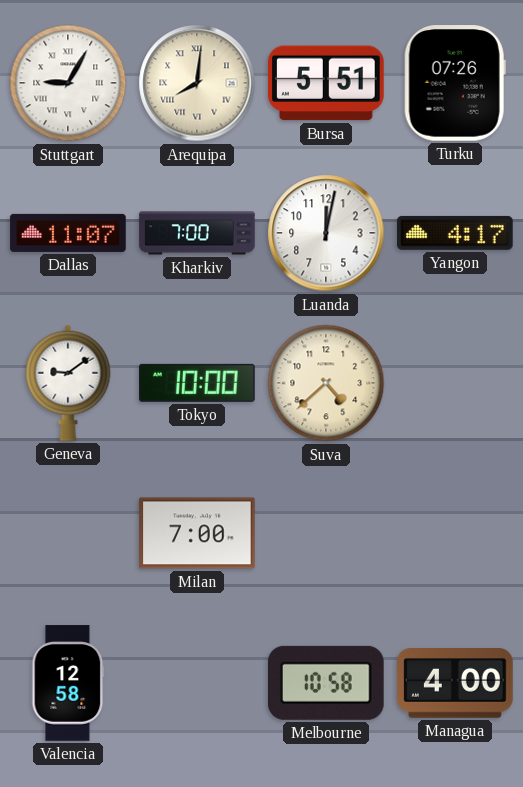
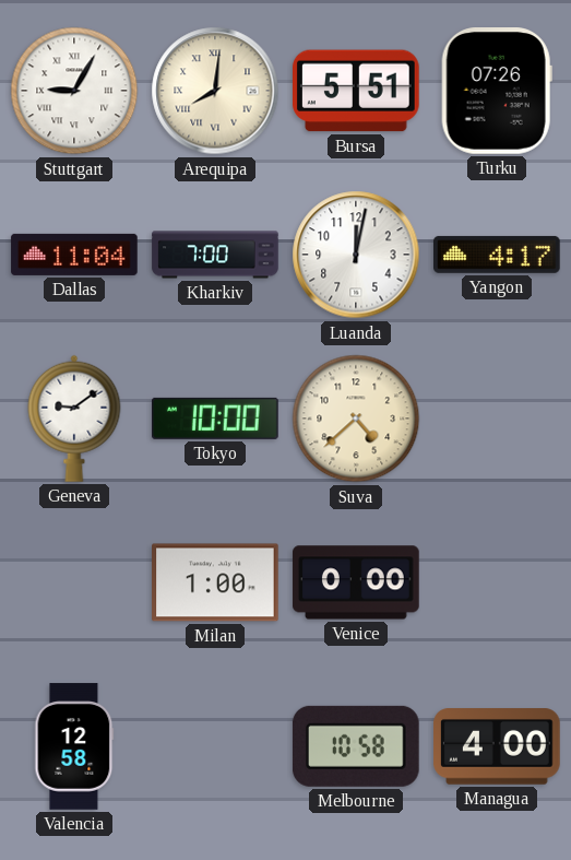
Dallas: 11:07 -> 11:04 (74, 255)
Milan: 7:00 -> 1:00 (215, 582)
Venice: none -> 0:00 (356, 582)
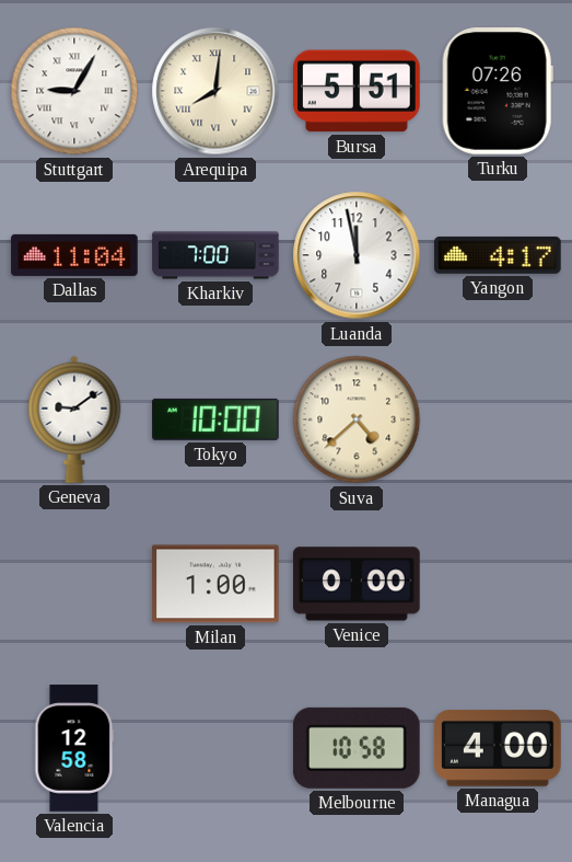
Luanda: 12:02 -> 11:58 (357, 255)
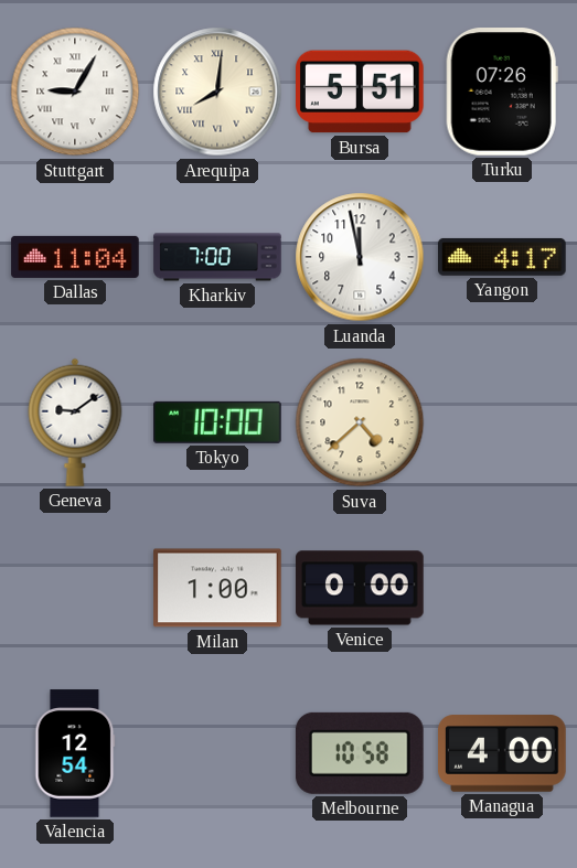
Valencia: 12:58 -> 12:54 (75, 753)
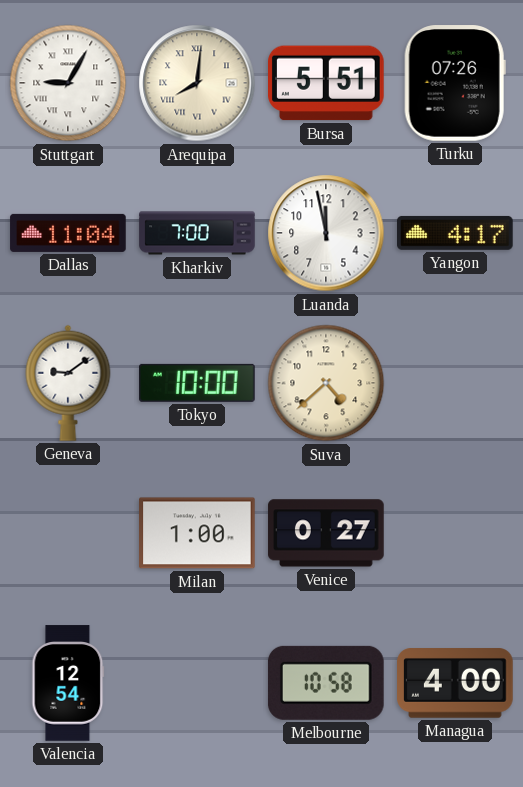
Venice: 0:00 -> 0:27 (326, 533)
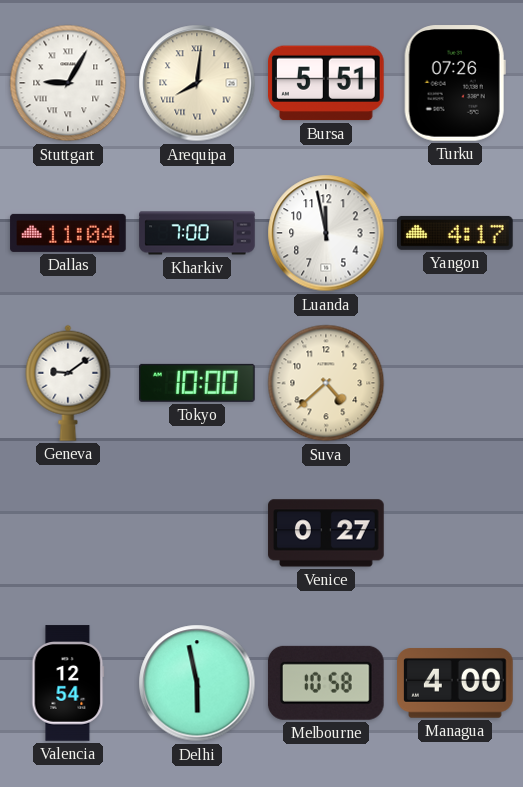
Milan: 1:00 -> none (197, 533)
Delhi: none -> 5:58 (197, 683)
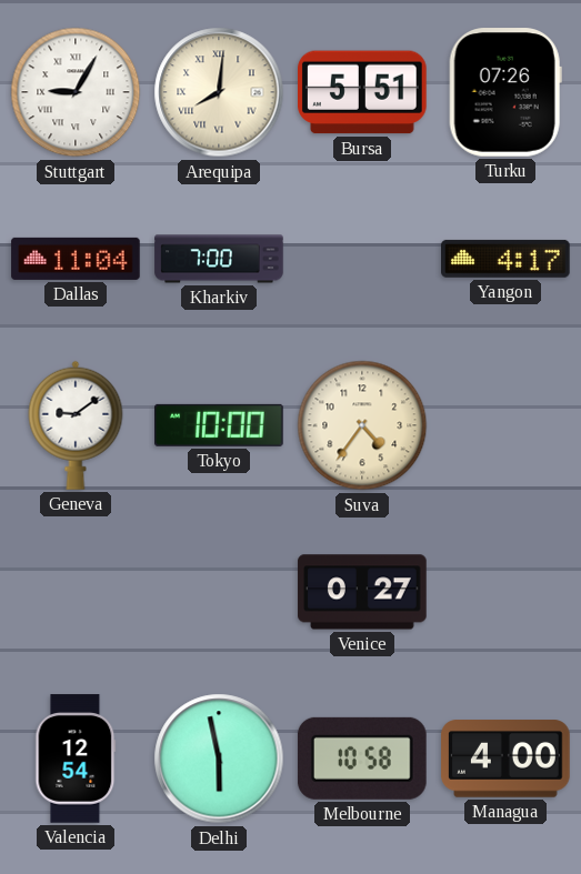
Luanda: 11:58 -> none (326, 233)
Suva: 4:38 -> 4:36 (362, 425)
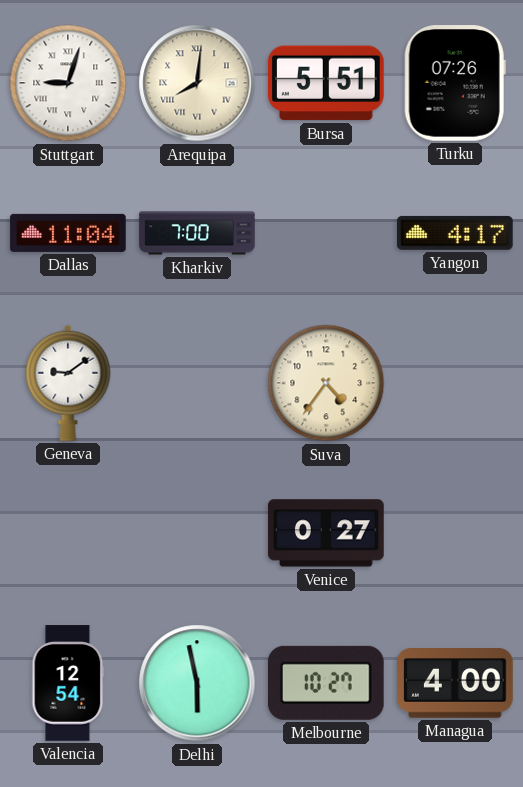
Stuttgart: 9:05 -> 9:03 (68, 83)
Tokyo: 10:00 -> none (220, 425)
Melbourne: 10:58 -> 10:27 (326, 683)
